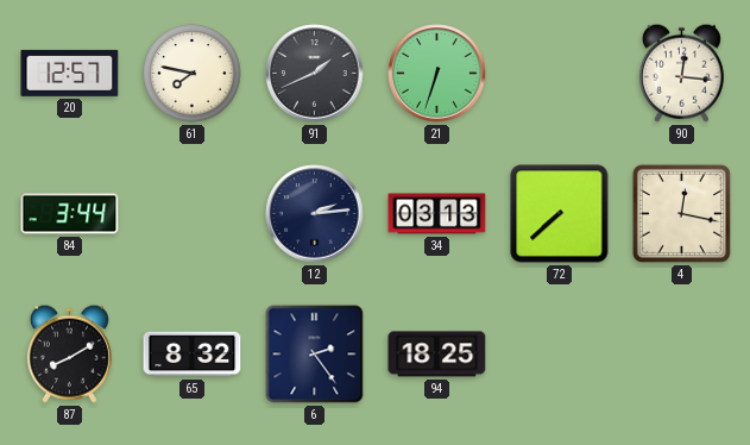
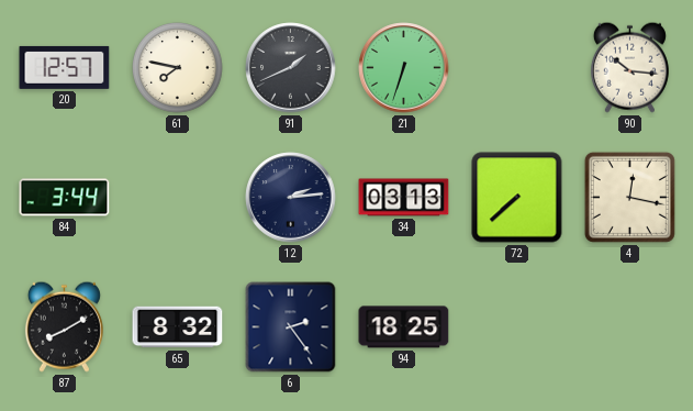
90: 12:16 -> 10:16 (629, 67)
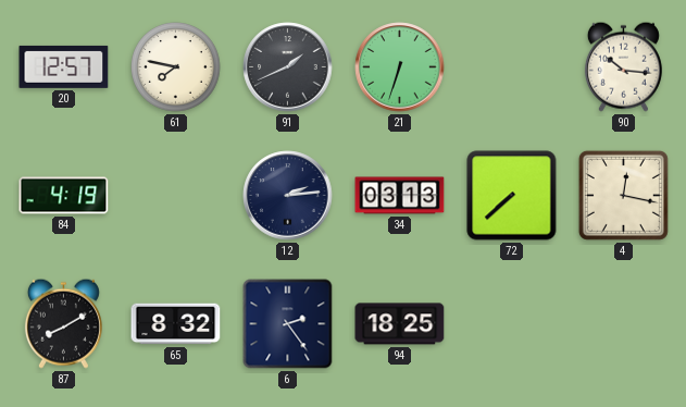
84: 3:44 -> 4:19 (64, 196)
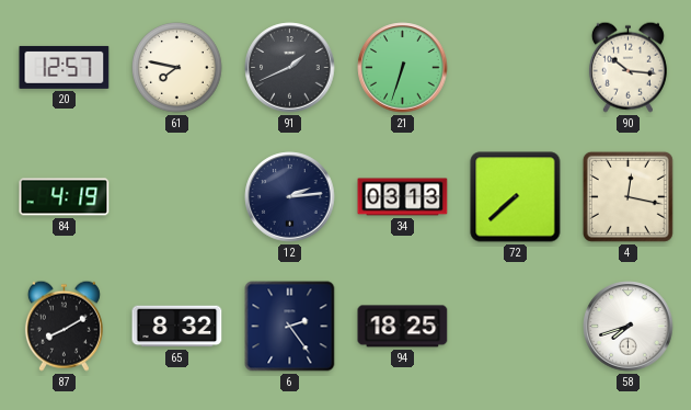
58: none -> 7:42 (629, 327)
